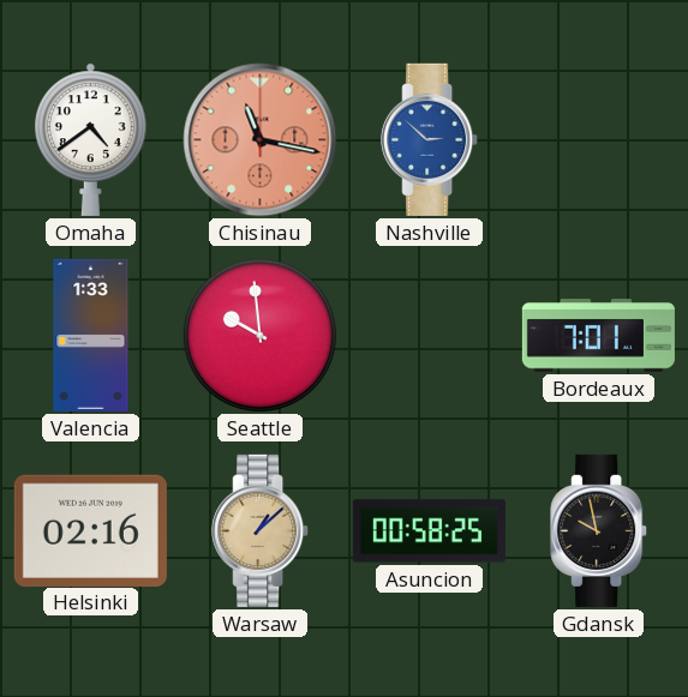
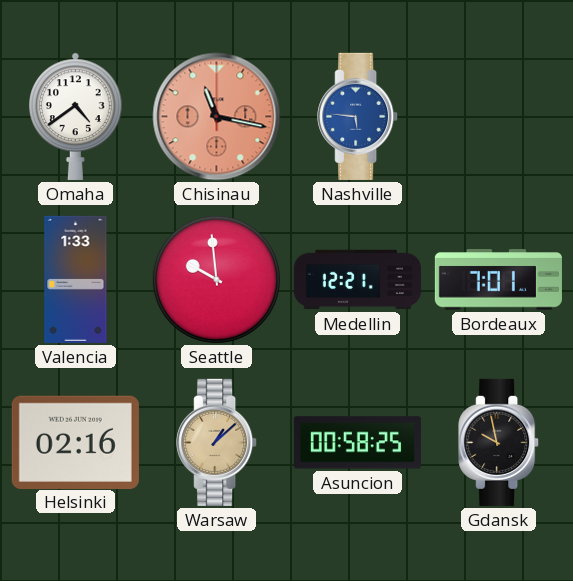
Nashville: 2:52 -> 5:46 (358, 116)
Medellin: none -> 12:21 (357, 280)
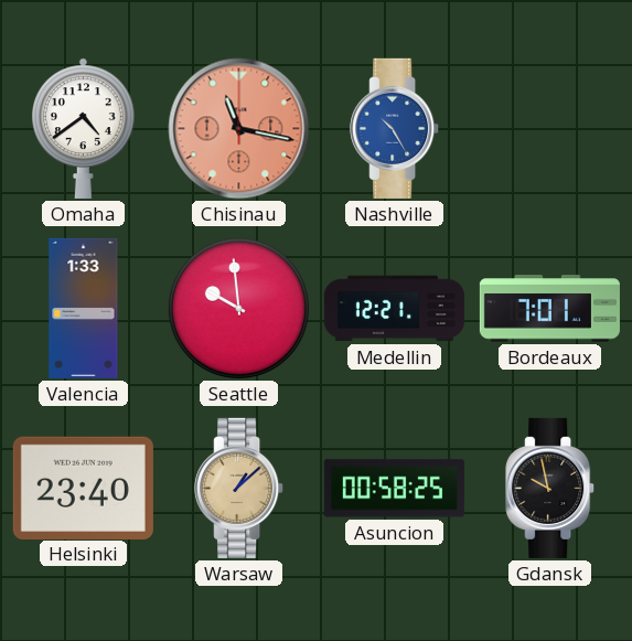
Nashville: 5:46 -> 10:25 (395, 128)
Helsinki: 02:16 -> 23:40 (83, 488)
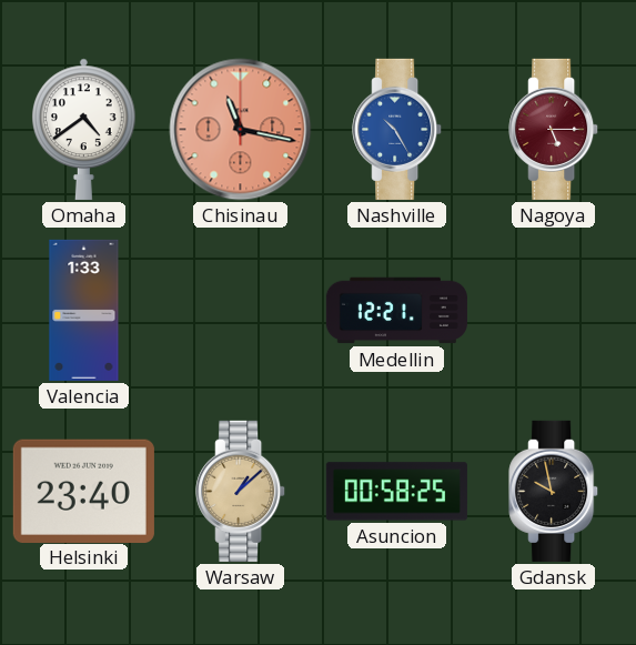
Nagoya: none -> 5:15 (554, 129)
Seattle: 9:59 -> none (238, 308)
Bordeaux: 7:01 -> none (549, 309)
